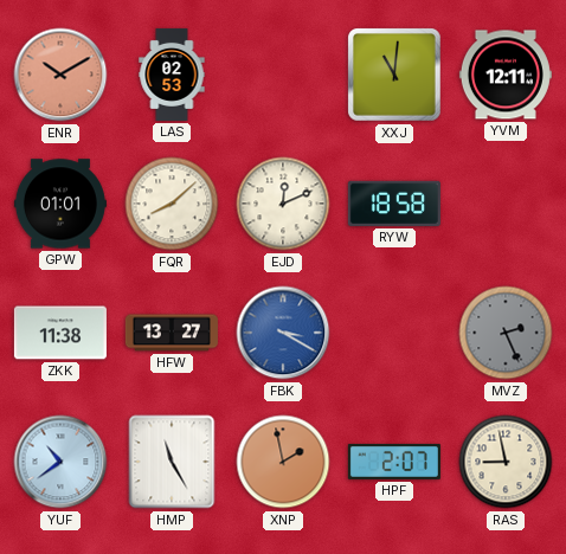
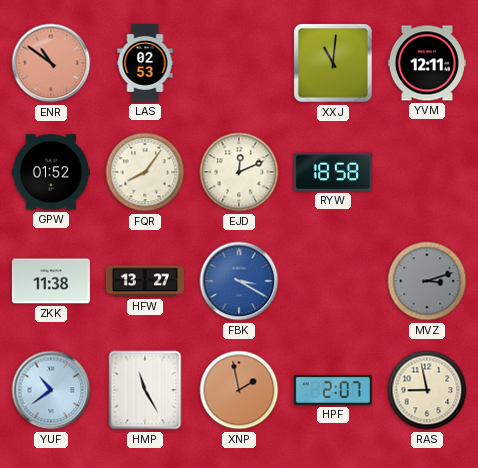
ENR: 10:10 -> 10:51 (51, 63)
GPW: 01:01 -> 01:52 (51, 172)
FQR: 8:08 -> 8:06 (145, 172)
MVZ: 2:26 -> 3:12 (427, 281)
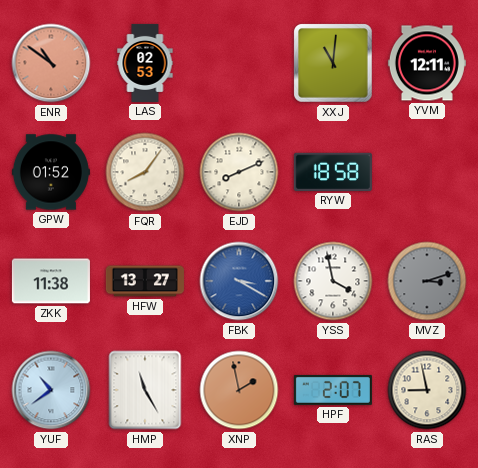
EJD: 12:11 -> 8:11 (239, 172)
YSS: none -> 3:58 (333, 281)
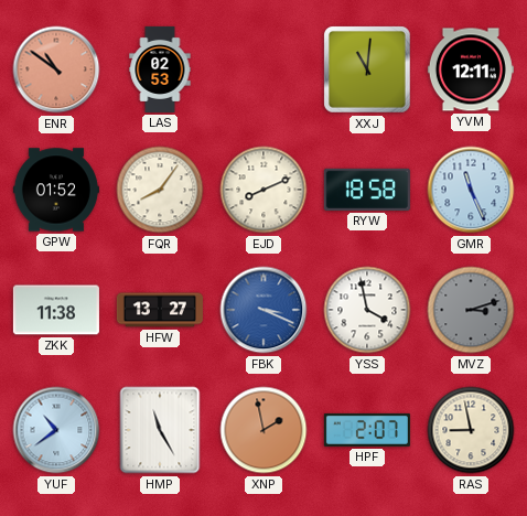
GMR: none -> 11:26 (471, 190)
FBK: 3:20 -> 3:19 (263, 310)
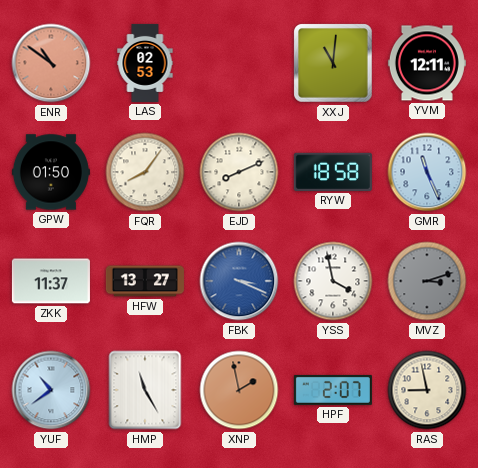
GPW: 01:52 -> 01:50 (51, 172)
ZKK: 11:38 -> 11:37 (51, 281)
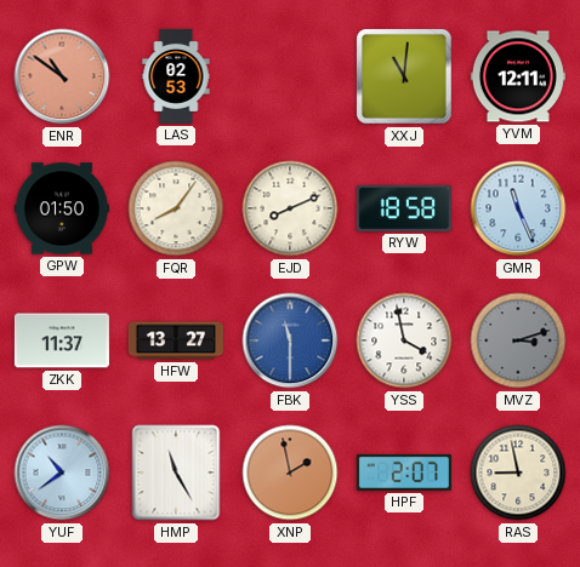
FBK: 3:19 -> 11:30 (290, 340)
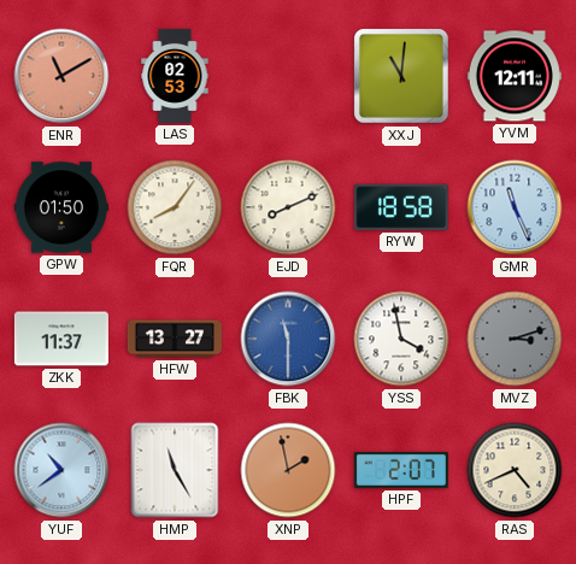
ENR: 10:51 -> 11:10 (61, 76)
RAS: 8:58 -> 4:41 (515, 470)
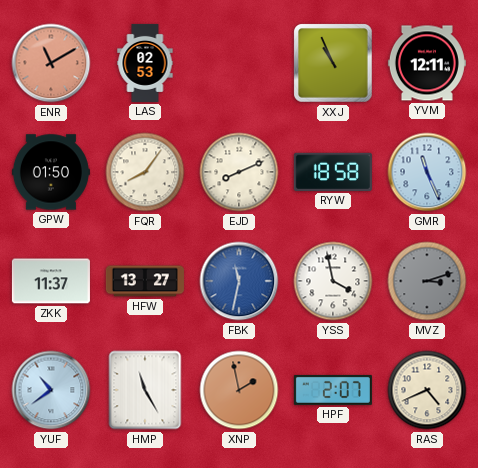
XXJ: 11:01 -> 10:56 (334, 64)
FBK: 11:30 -> 11:32 (239, 281)
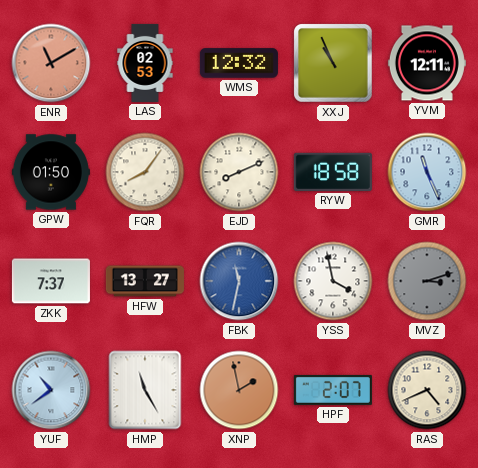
WMS: none -> 12:32 (239, 63)
ZKK: 11:37 -> 7:37 (51, 281)
